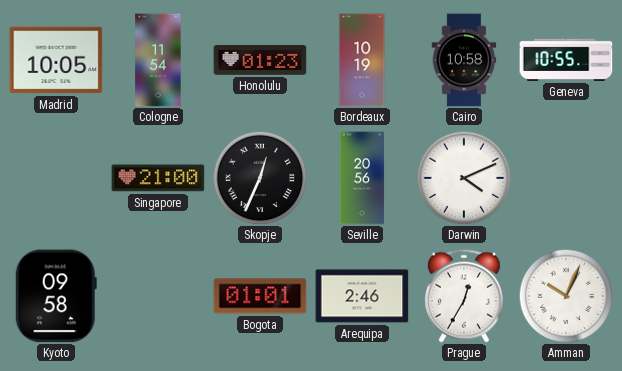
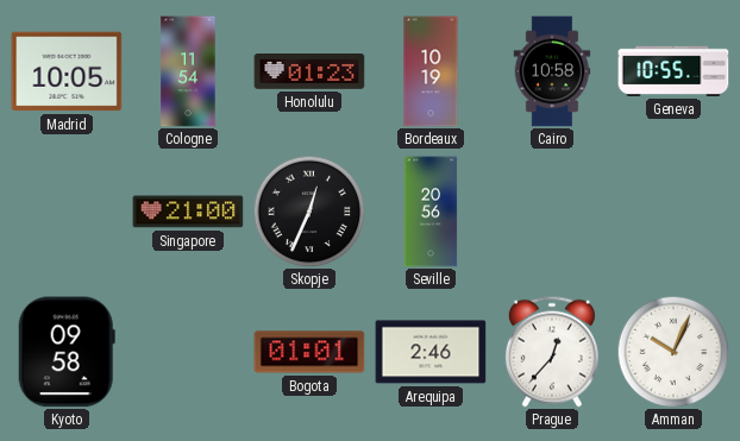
Darwin: 4:11 -> none (464, 178)
Prague: 12:35 -> 12:37 (552, 352)
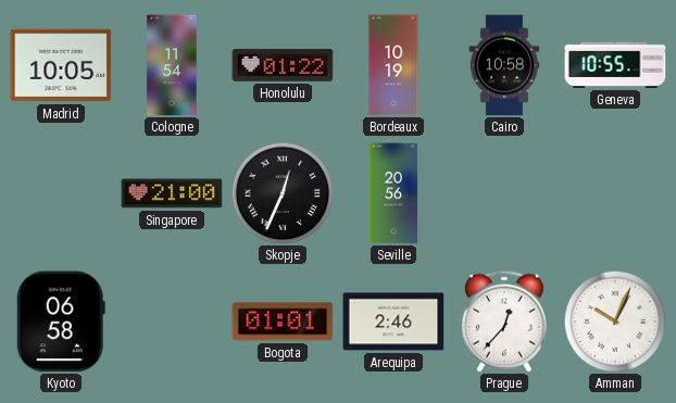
Honolulu: 01:23 -> 01:22 (283, 65)
Kyoto: 09:58 -> 06:58 (61, 322)
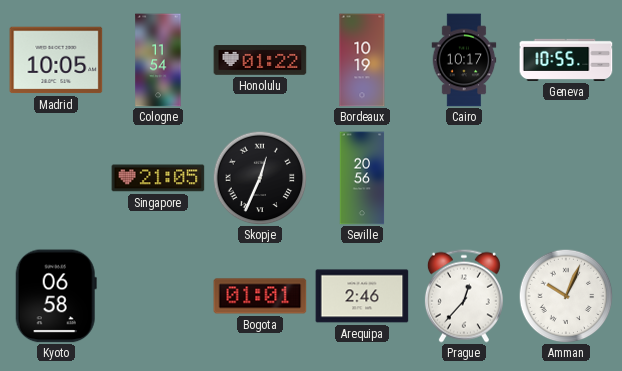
Cairo: 10:58 -> 10:17 (464, 60)
Singapore: 21:00 -> 21:05 (158, 178)
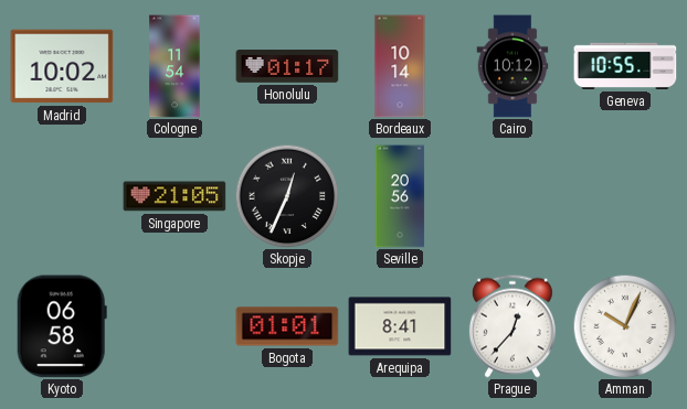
Madrid: 10:05 -> 10:02 (62, 66)
Honolulu: 01:22 -> 01:17 (287, 66)
Bordeaux: 10:19 -> 10:14 (400, 66)
Cairo: 10:17 -> 10:12 (512, 66)
Arequipa: 2:46 -> 8:41 (400, 326)
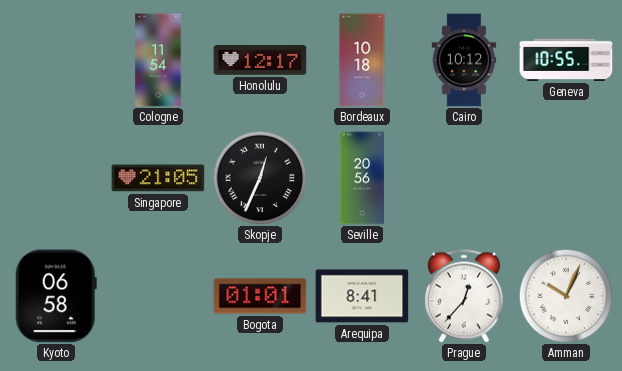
Madrid: 10:02 -> none (62, 66)
Honolulu: 01:17 -> 12:17 (260, 60)
Bordeaux: 10:14 -> 10:18 (362, 60)
